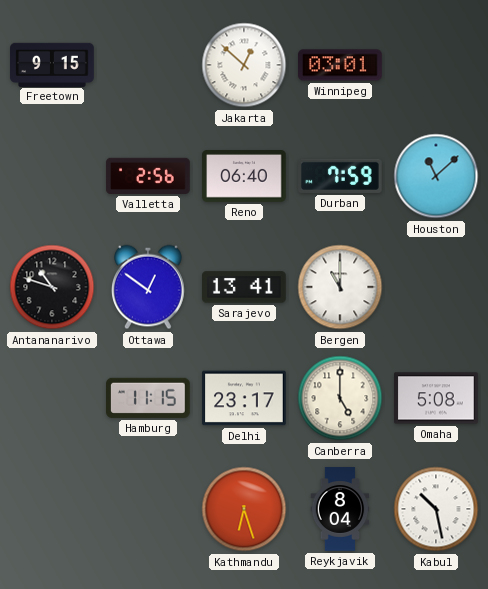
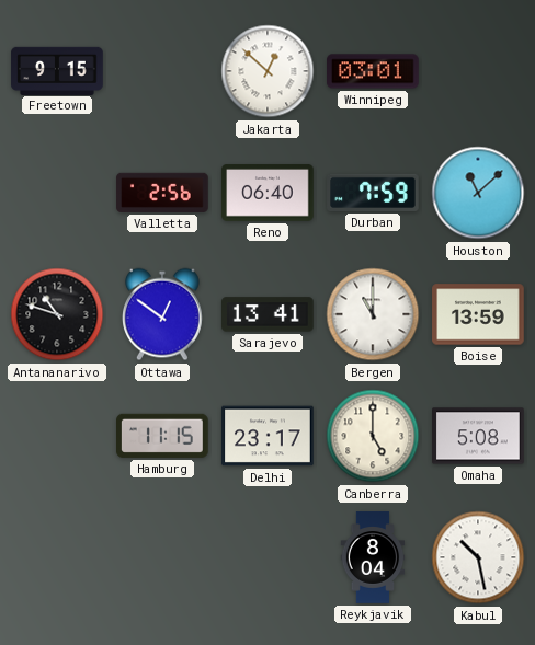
Boise: none -> 13:59 (478, 314)
Kathmandu: 6:27 -> none (244, 509)
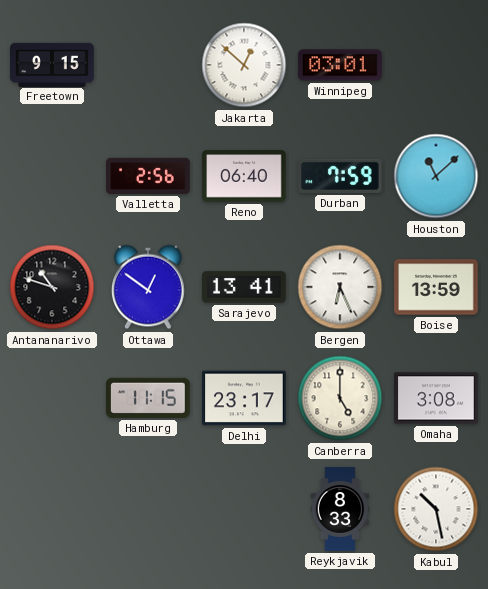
Bergen: 11:00 -> 6:26 (340, 287)
Omaha: 5:08 -> 3:08 (436, 398)
Reykjavik: 8:04 -> 8:33 (340, 509)
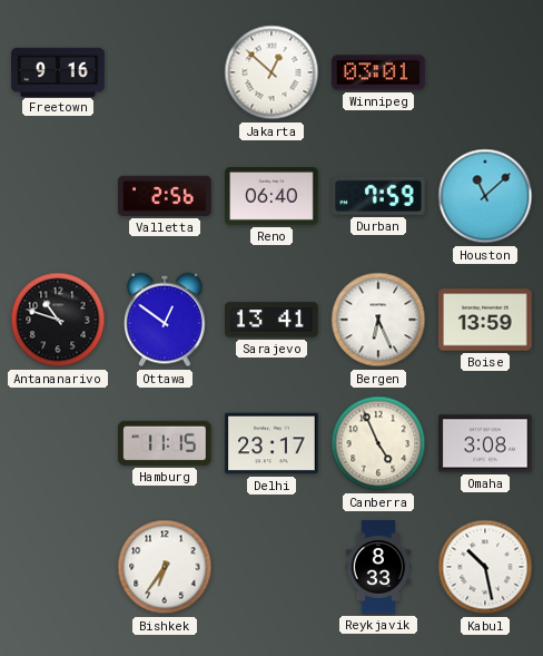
Freetown: 9:15 -> 9:16 (58, 71)
Canberra: 5:00 -> 4:56 (378, 443)
Bishkek: none -> 6:36 (165, 567)
